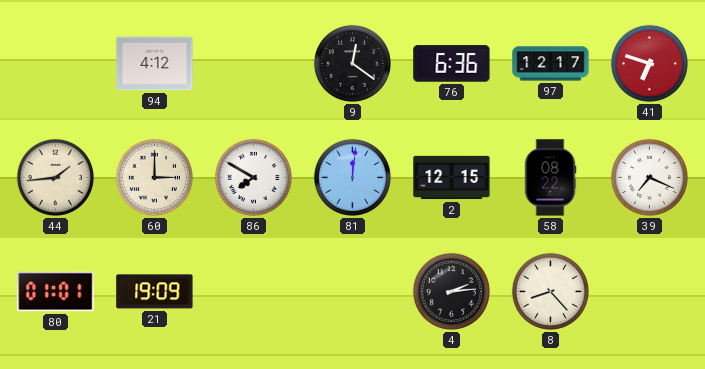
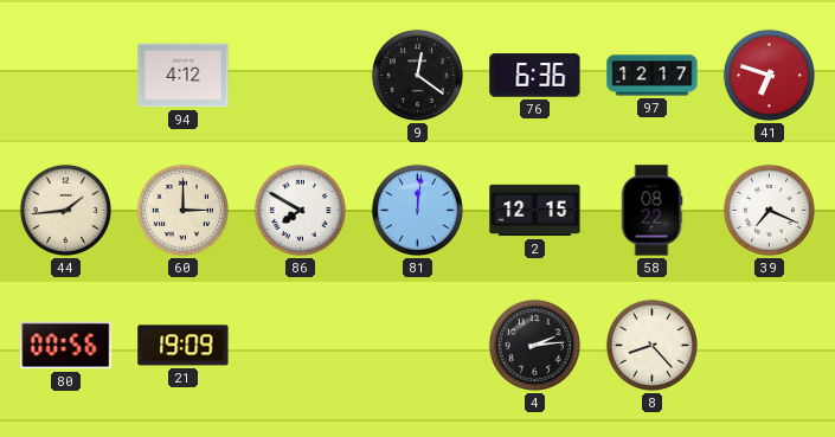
80: 01:01 -> 00:56 (66, 346)
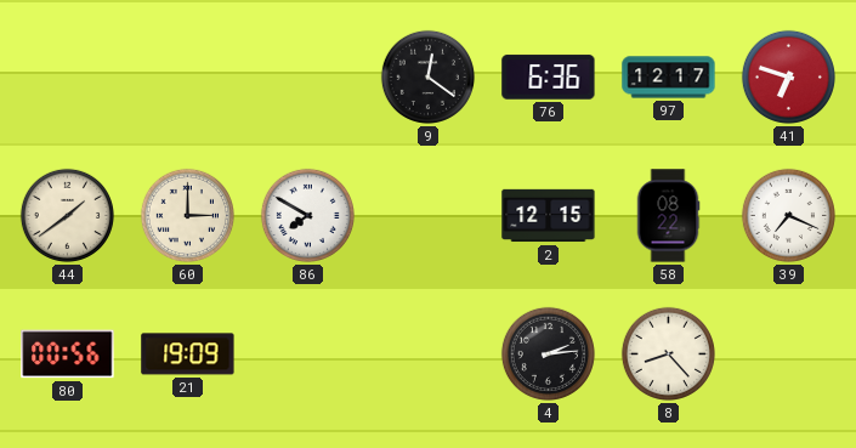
94: 4:12 -> none (184, 76)
44: 1:44 -> 1:39 (67, 215)
81: 12:01 -> none (417, 210)
